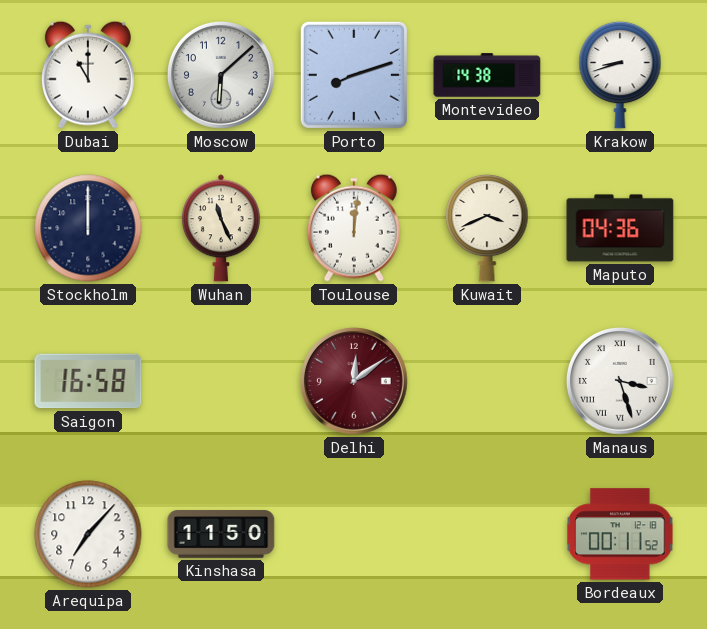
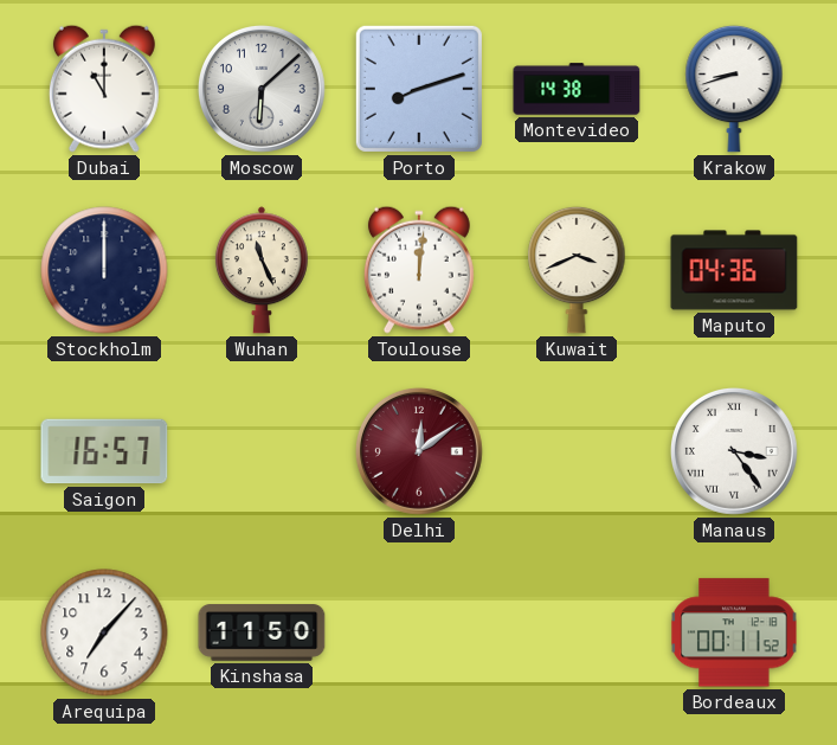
Saigon: 16:58 -> 16:57 (104, 451)
Manaus: 3:27 -> 3:24 (735, 452)
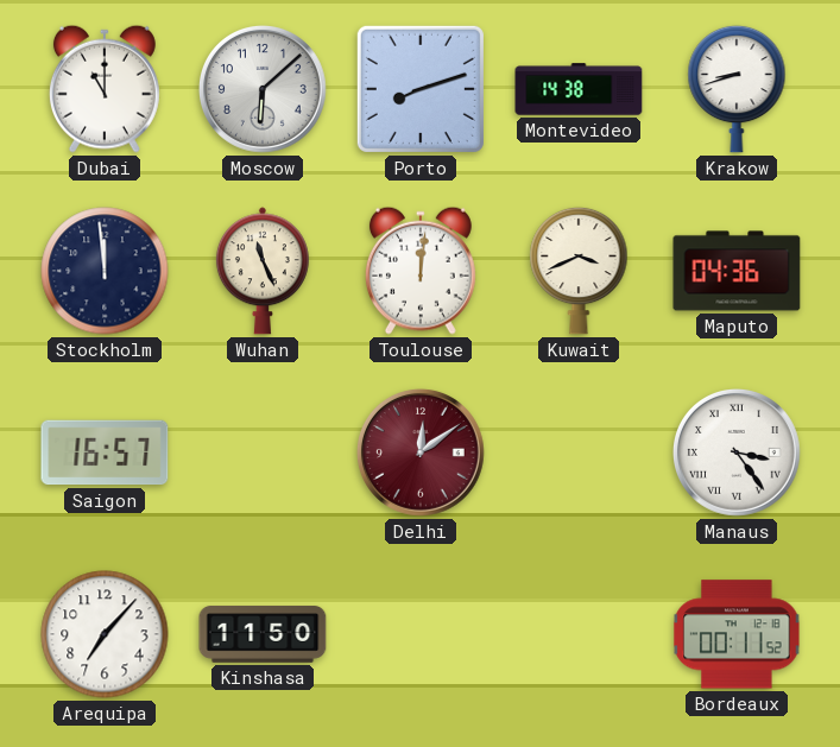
Stockholm: 12:00 -> 11:59 (105, 271)
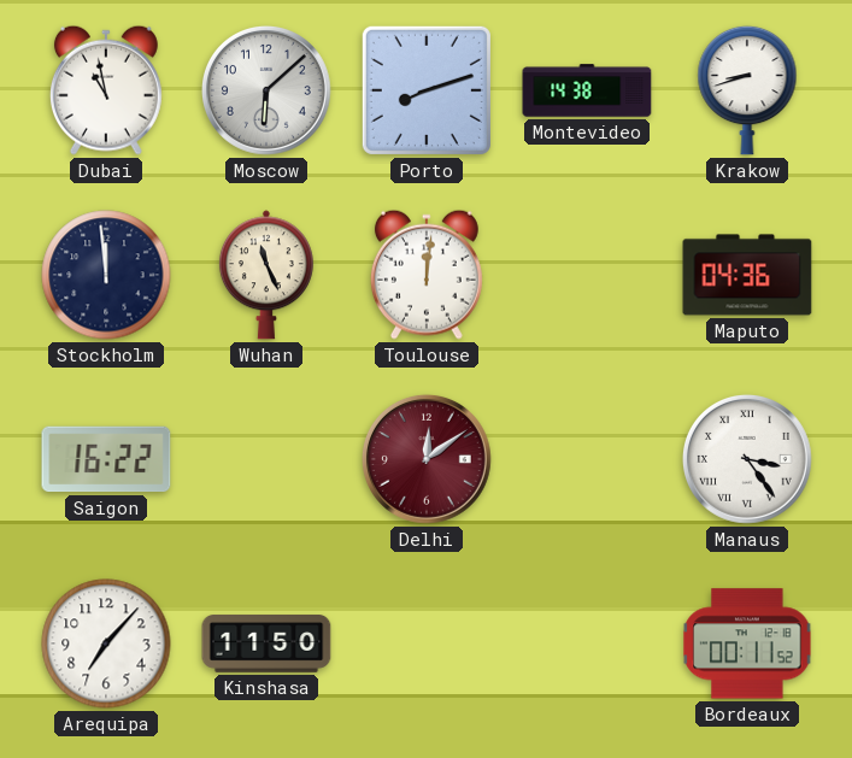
Dubai: 11:00 -> 10:58 (106, 90)
Kuwait: 3:41 -> none (579, 271)
Saigon: 16:57 -> 16:22 (106, 459)
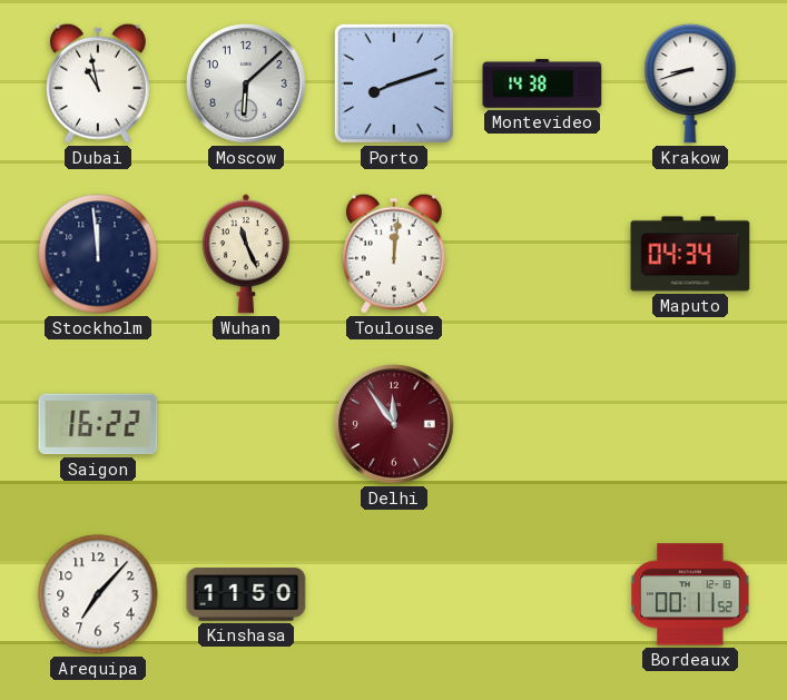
Maputo: 04:36 -> 04:34 (690, 254)
Delhi: 12:09 -> 11:54 (395, 425)
Manaus: 3:24 -> none (748, 460)
